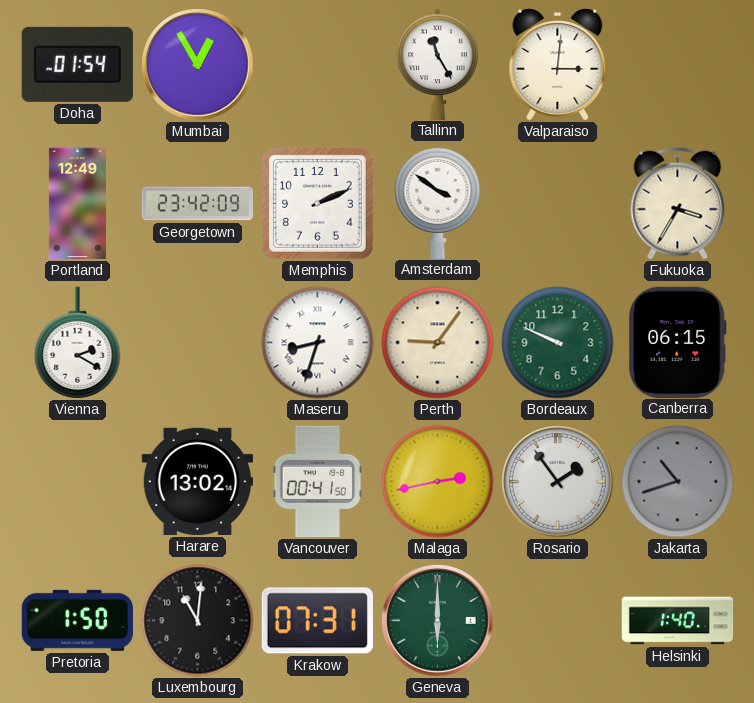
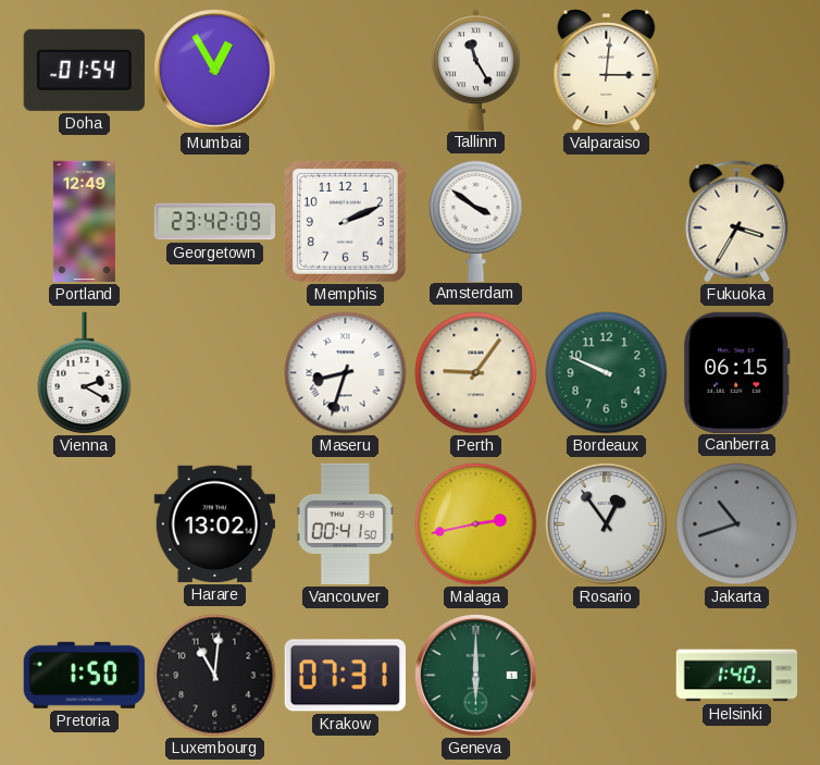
Rosario: 1:54 -> 12:54 (607, 525)
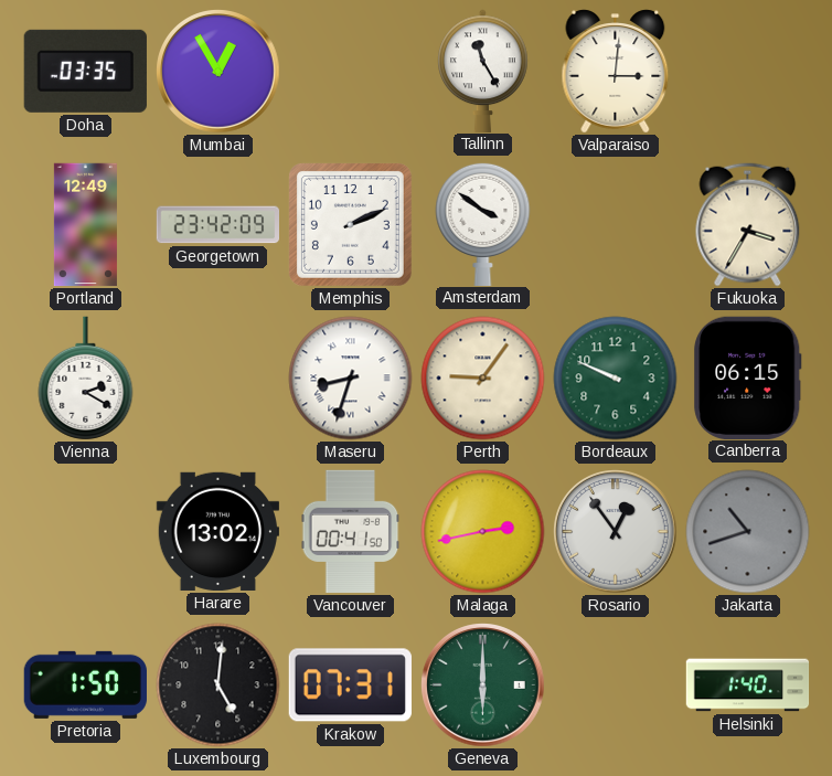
Doha: 01:54 -> 03:35 (85, 71)
Luxembourg: 11:01 -> 5:01 (218, 685)
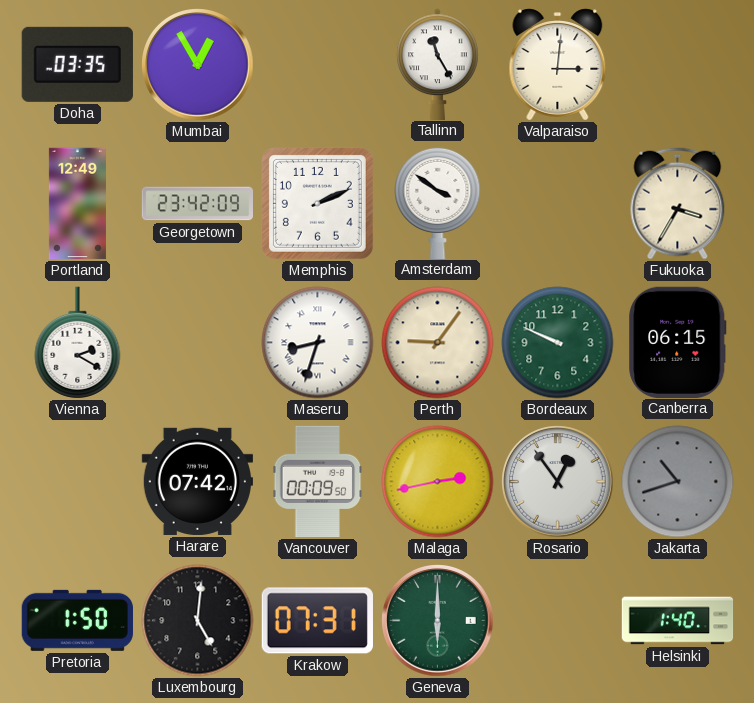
Harare: 13:02 -> 07:42 (197, 481)
Vancouver: 00:41 -> 00:09 (318, 482)
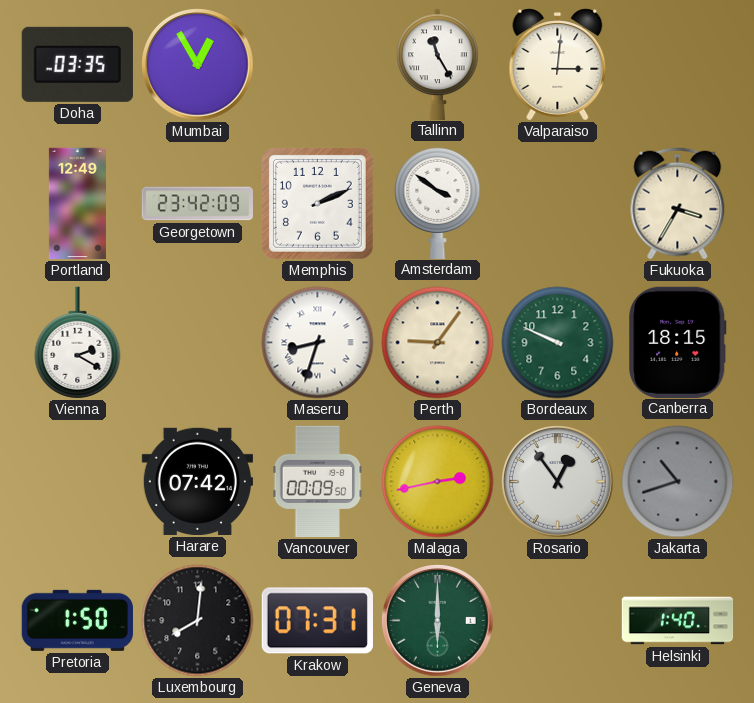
Canberra: 06:15 -> 18:15 (678, 342)
Luxembourg: 5:01 -> 8:01 (198, 621)
